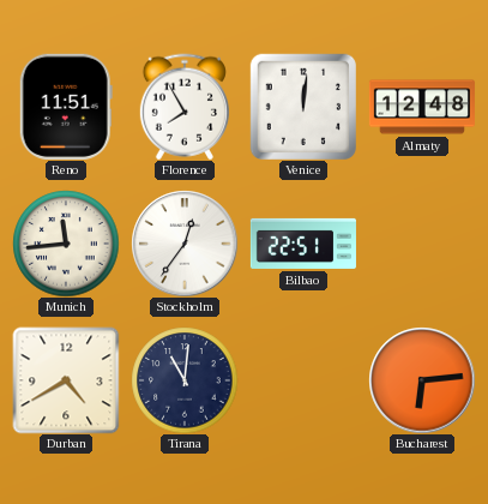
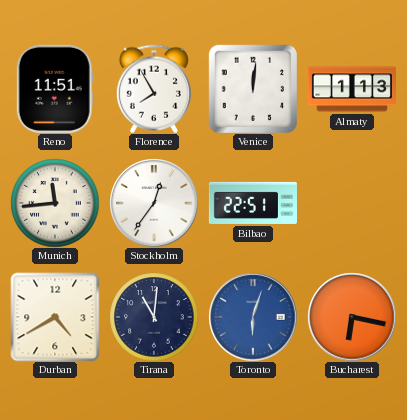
Almaty: 12:48 -> 1:13 (352, 89)
Toronto: none -> 6:03 (253, 317)
Bucharest: 6:14 -> 6:17 (352, 317)
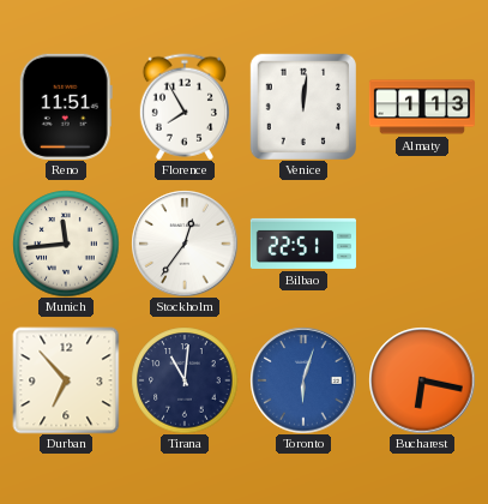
Durban: 4:40 -> 6:53 (66, 380)
